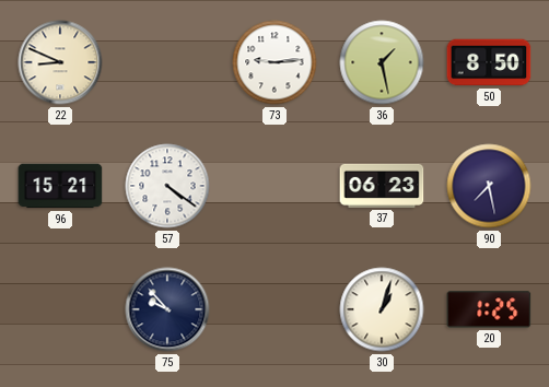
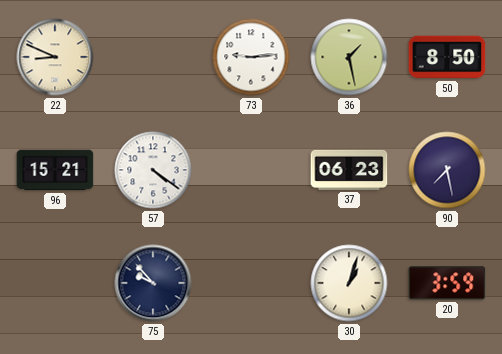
20: 1:25 -> 3:59 (447, 283)
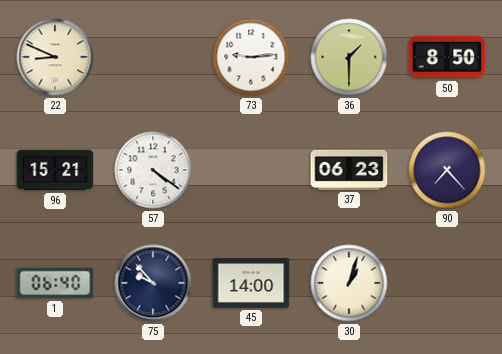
36: 1:28 -> 1:30 (349, 57)
90: 7:28 -> 7:23 (447, 170)
1: none -> 06:40 (55, 283)
45: none -> 14:00 (251, 283)
20: 3:59 -> none (447, 283)
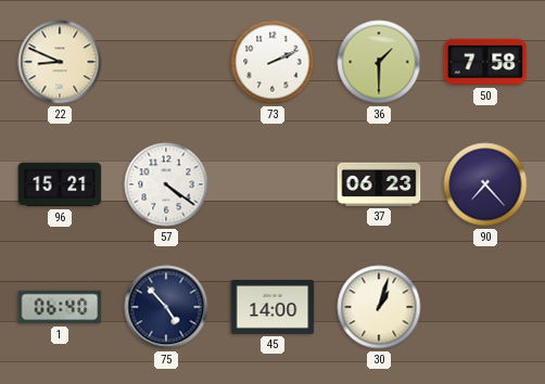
73: 9:14 -> 2:11 (272, 62)
50: 8:50 -> 7:58 (485, 62)
75: 9:53 -> 4:53 (166, 307)
